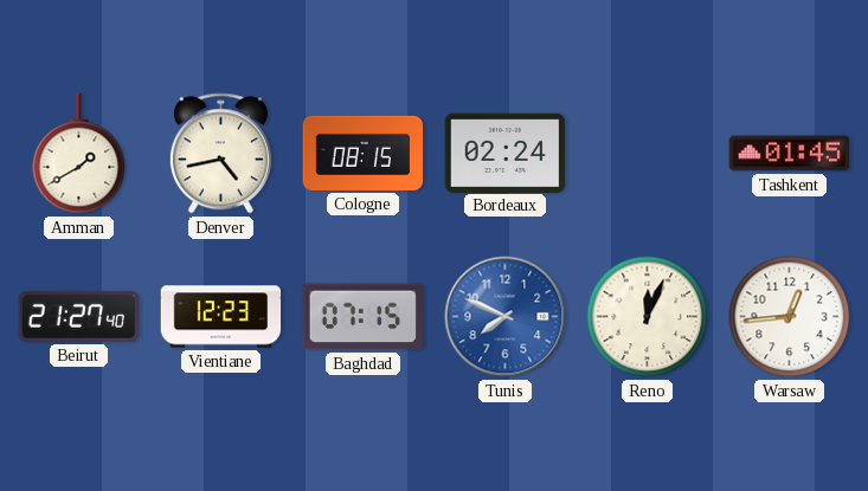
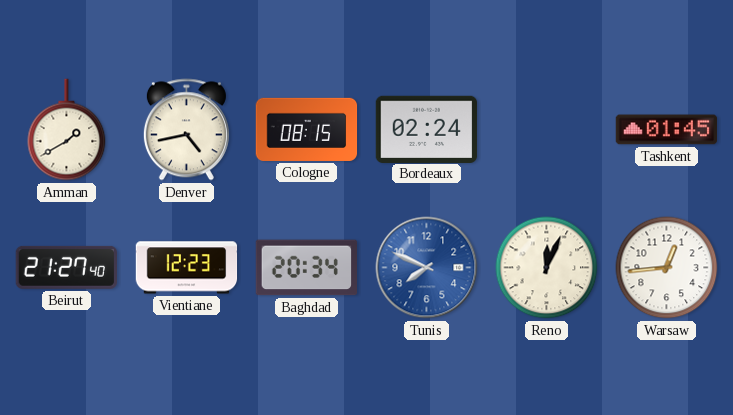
Baghdad: 07:15 -> 20:34 (306, 268)
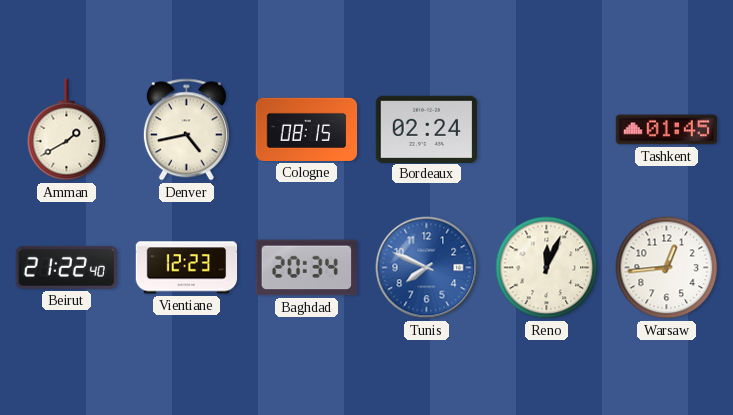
Beirut: 21:27 -> 21:22 (66, 267)
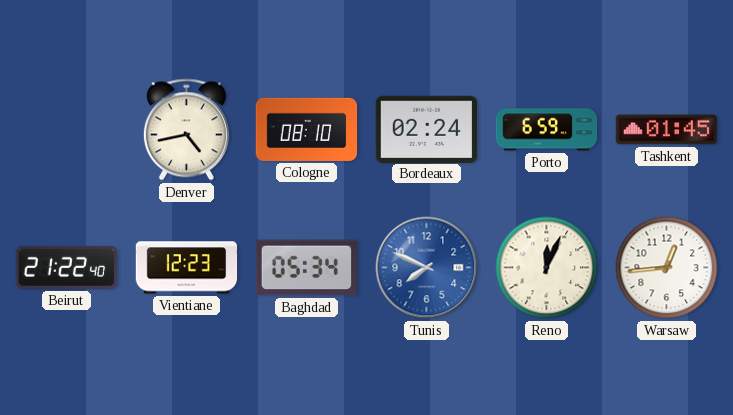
Amman: 1:40 -> none (67, 130)
Cologne: 08:15 -> 08:10 (307, 129)
Porto: none -> 6:59 (547, 130)
Baghdad: 20:34 -> 05:34 (306, 268)
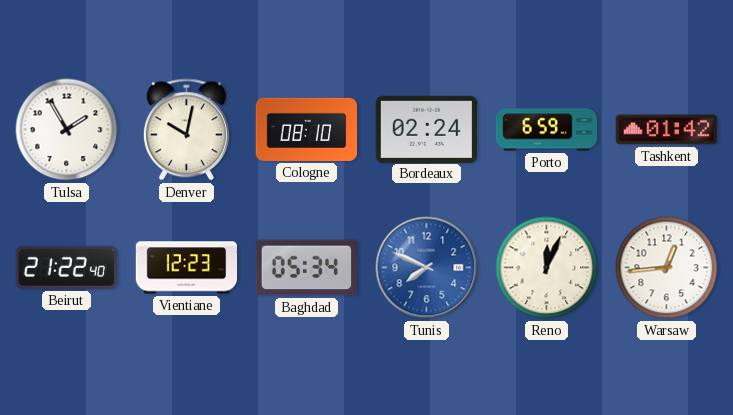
Tulsa: none -> 1:55 (67, 130)
Denver: 4:43 -> 10:02 (186, 130)
Tashkent: 01:45 -> 01:42 (667, 130)
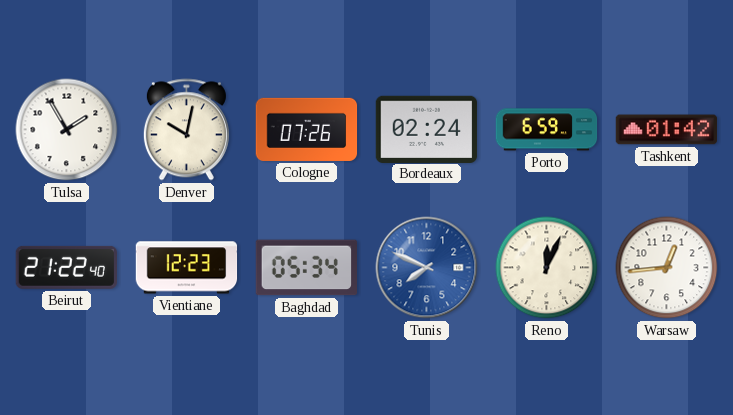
Cologne: 08:10 -> 07:26 (307, 129)
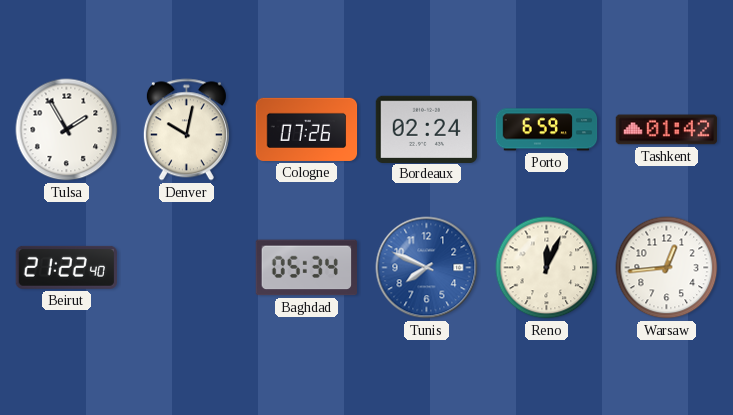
Vientiane: 12:23 -> none (187, 268)
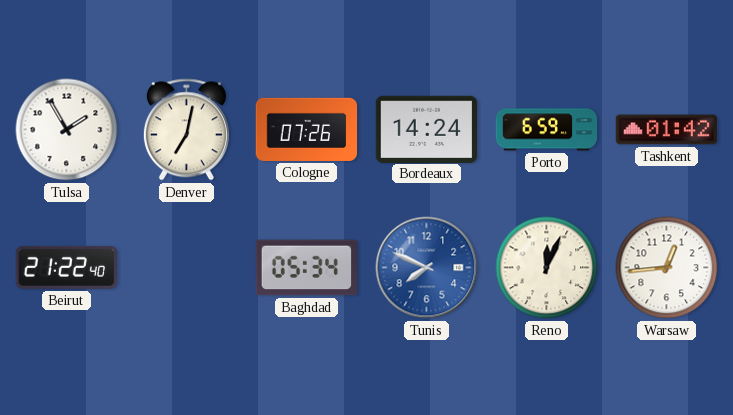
Denver: 10:02 -> 7:02 (186, 130)
Bordeaux: 02:24 -> 14:24 (427, 129)
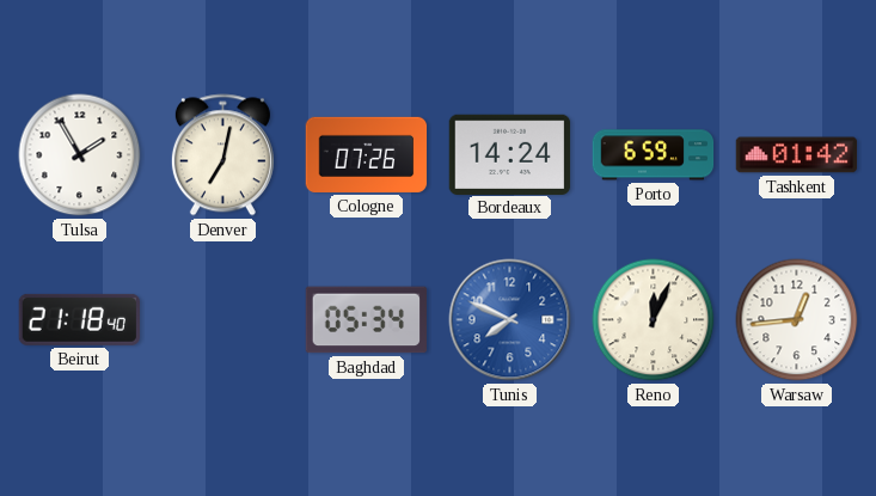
Beirut: 21:22 -> 21:18 (79, 319)
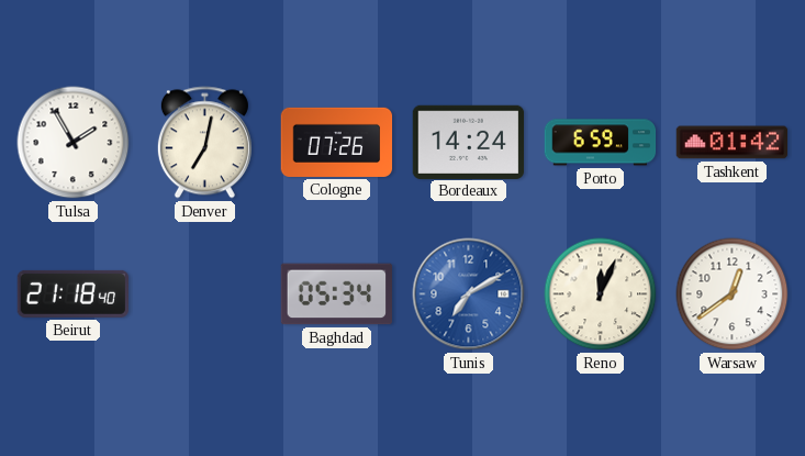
Tunis: 7:49 -> 7:10 (469, 294)
Warsaw: 12:44 -> 12:39 (733, 294)
